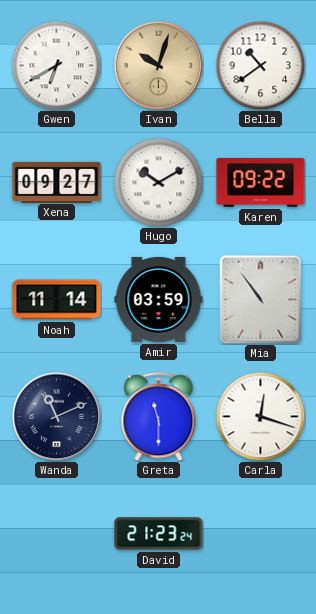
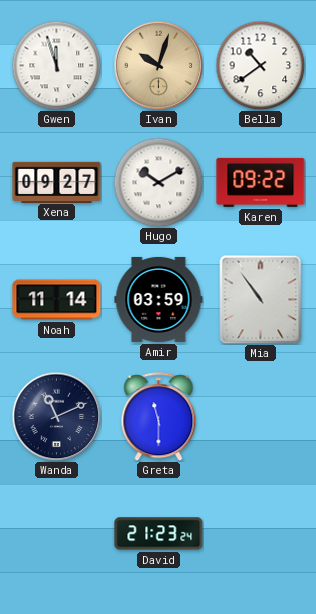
Gwen: 6:40 -> 11:57 (56, 65)
Carla: 12:18 -> none (260, 416)
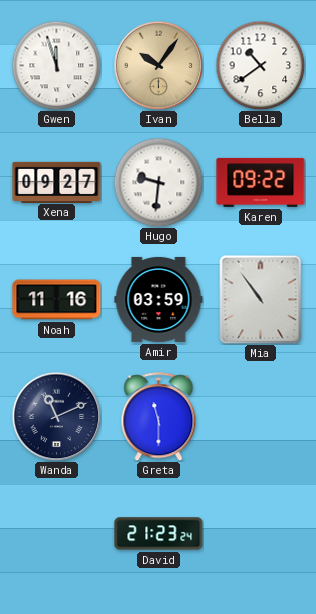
Ivan: 10:03 -> 10:06 (158, 65)
Hugo: 10:10 -> 9:31 (158, 182)
Noah: 11:14 -> 11:16 (57, 300)
